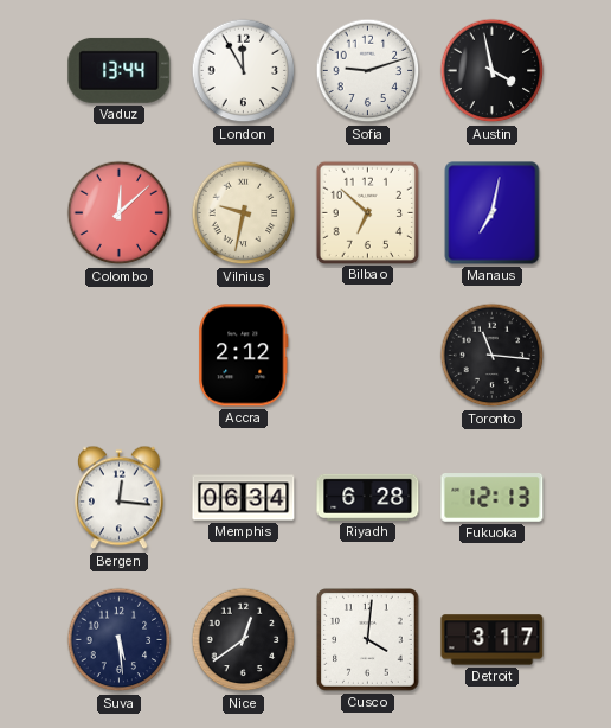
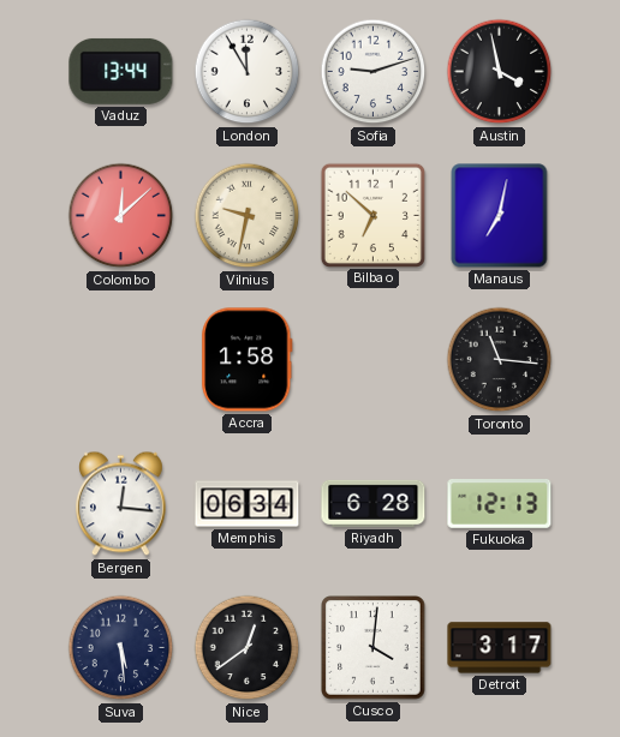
Accra: 2:12 -> 1:58 (248, 360)
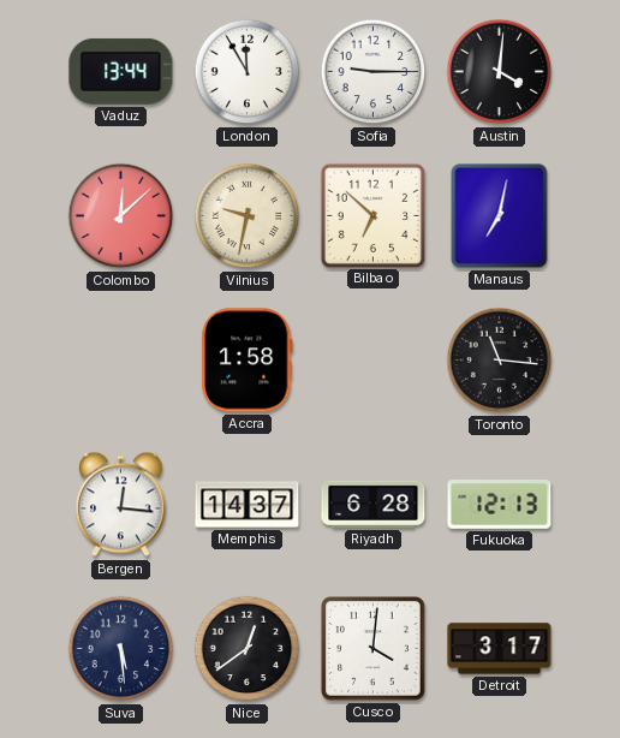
Sofia: 9:12 -> 9:15 (374, 72)
Austin: 3:58 -> 4:01 (500, 72)
Memphis: 06:34 -> 14:37 (248, 505)
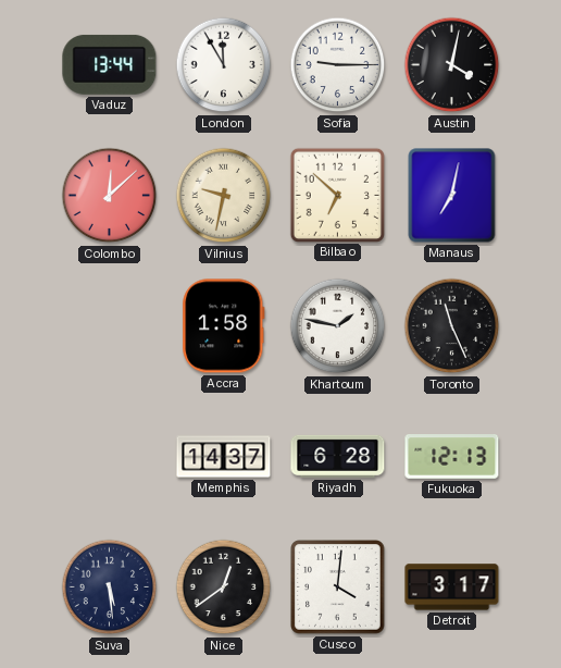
Austin: 4:01 -> 4:02 (452, 65)
Khartoum: none -> 1:47 (338, 326)
Toronto: 11:16 -> 11:26 (452, 326)
Bergen: 12:16 -> none (121, 505)
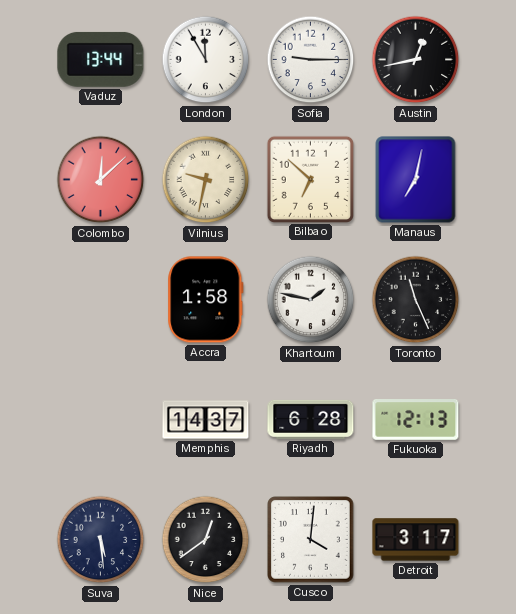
Austin: 4:02 -> 12:43 (416, 60)
